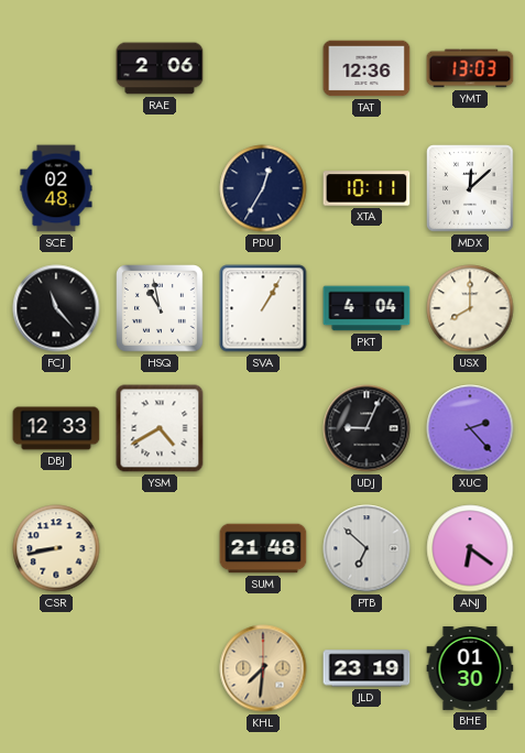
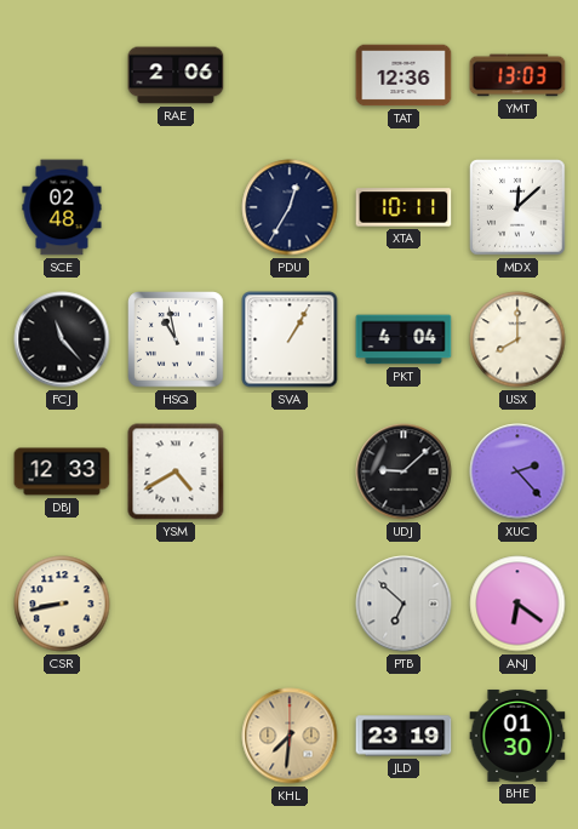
UDJ: 9:04 -> 9:08 (404, 471)
SUM: 21:48 -> none (263, 548)
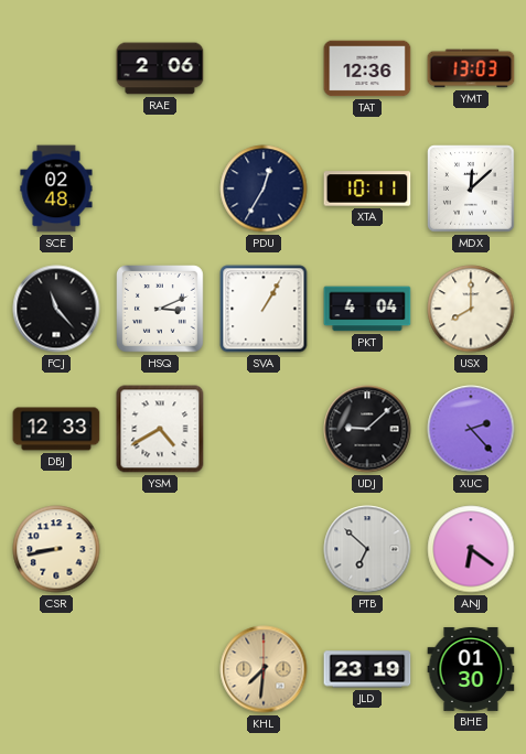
HSQ: 10:58 -> 3:11 (161, 310)
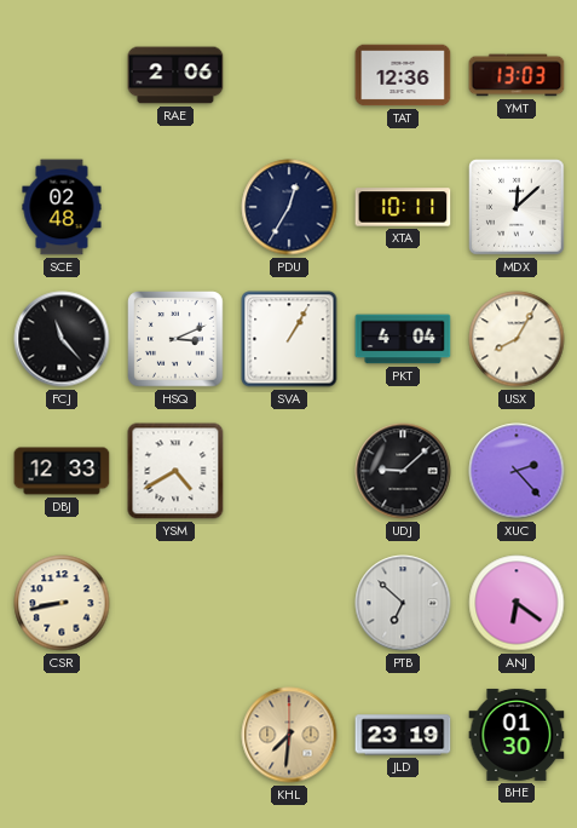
USX: 8:00 -> 8:05 (517, 339)
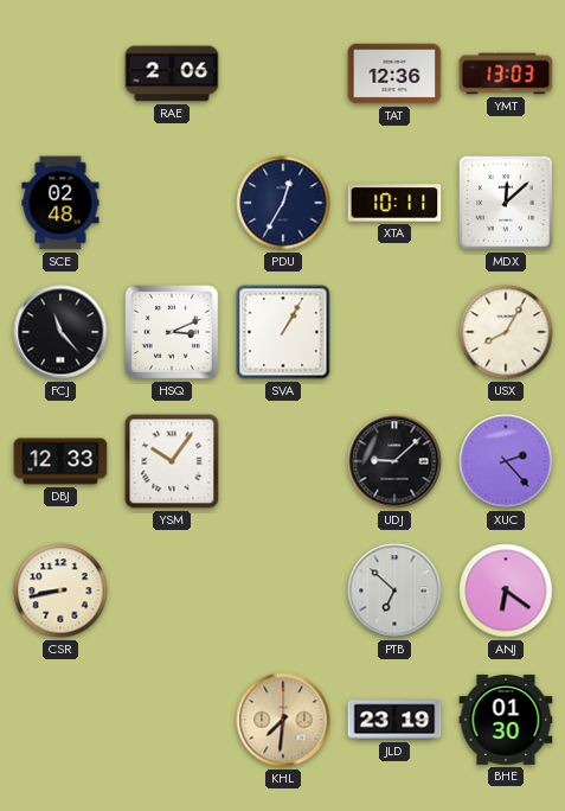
PKT: 4:04 -> none (403, 339)
YSM: 4:40 -> 10:06 (172, 461)
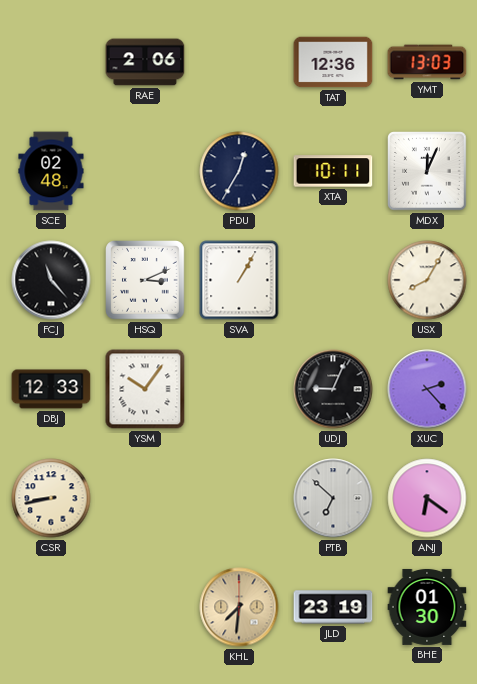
MDX: 12:08 -> 12:04 (427, 171)
UDJ: 9:08 -> 9:04 (333, 389)
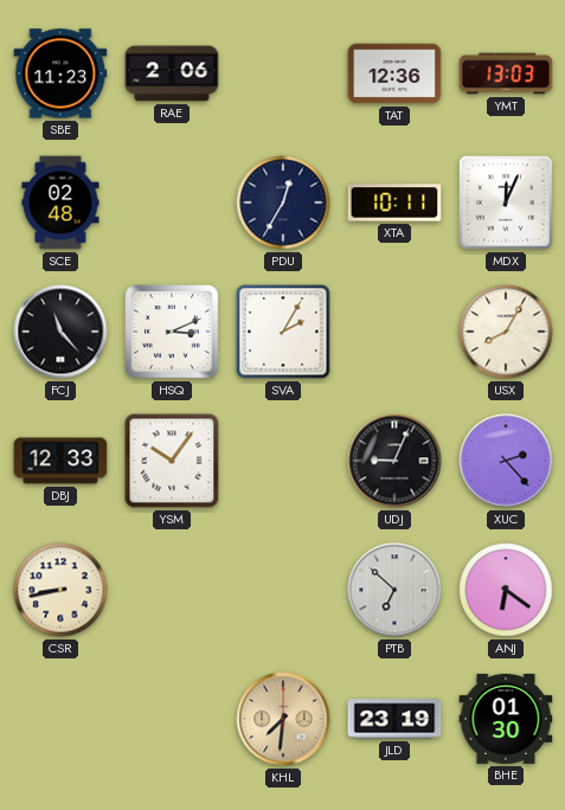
SBE: none -> 11:23 (60, 73)
SVA: 1:05 -> 2:05 (283, 332)
